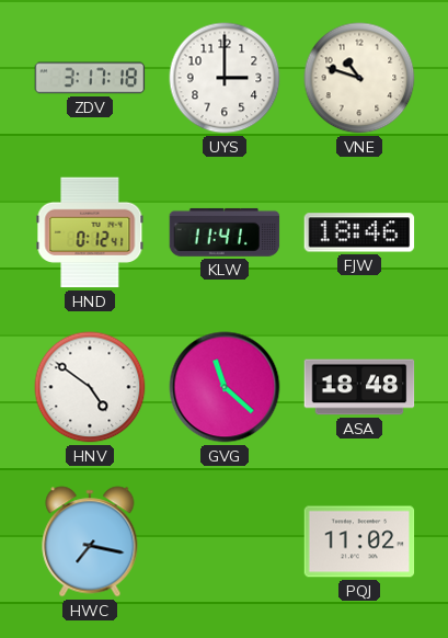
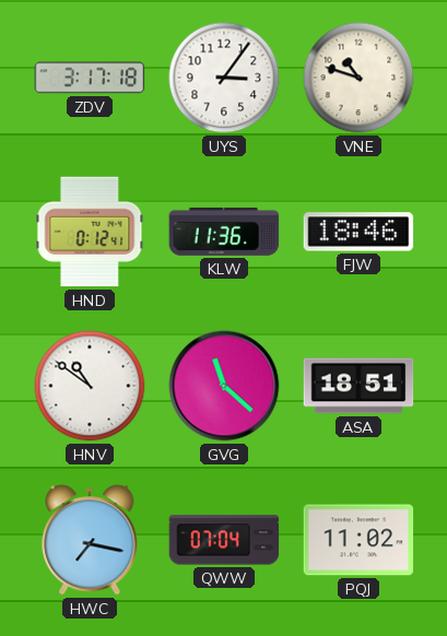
UYS: 3:00 -> 3:06 (224, 78)
KLW: 11:41 -> 11:36 (224, 232)
HNV: 4:51 -> 10:51 (90, 386)
ASA: 18:48 -> 18:51 (358, 386)
QWW: none -> 07:04 (224, 540)
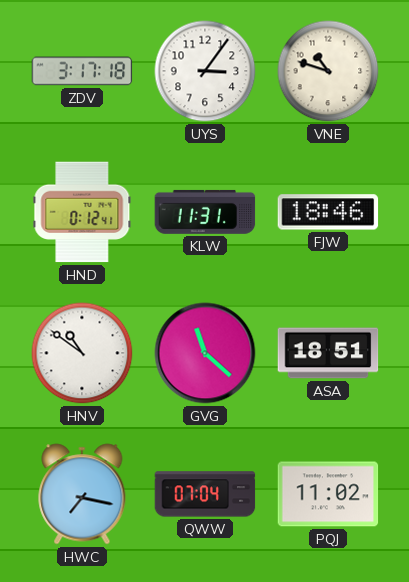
KLW: 11:36 -> 11:31 (205, 212)
